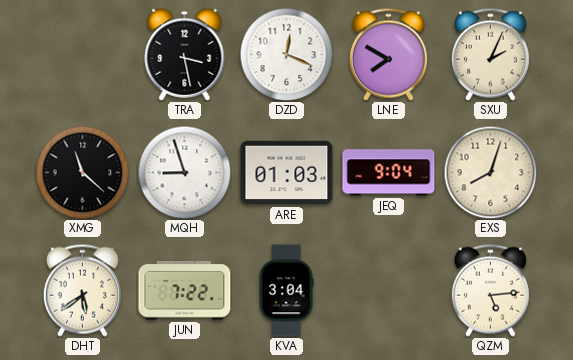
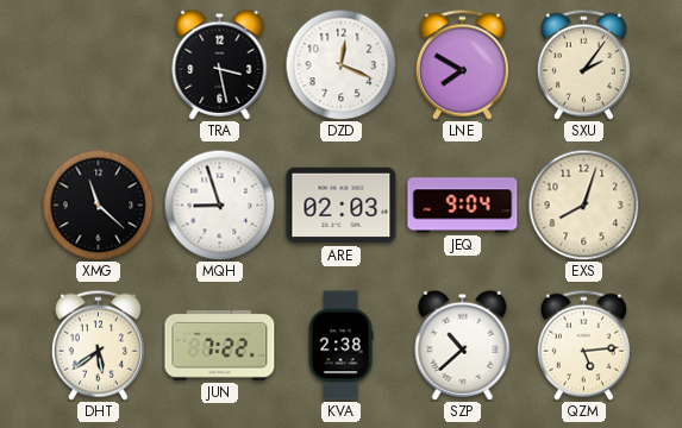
SXU: 2:04 -> 2:06 (583, 64)
ARE: 01:03 -> 02:03 (342, 206)
KVA: 3:04 -> 2:38 (340, 346)
SZP: none -> 10:38 (463, 345)
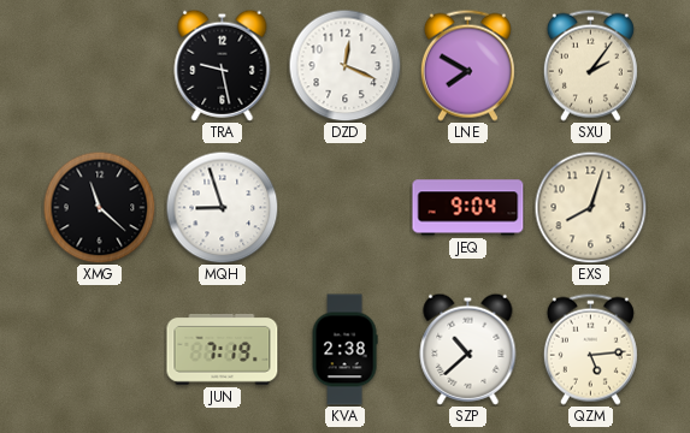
TRA: 3:28 -> 9:28 (223, 65)
ARE: 02:03 -> none (342, 206)
DHT: 5:39 -> none (98, 345)
JUN: 7:22 -> 7:19 (223, 349)
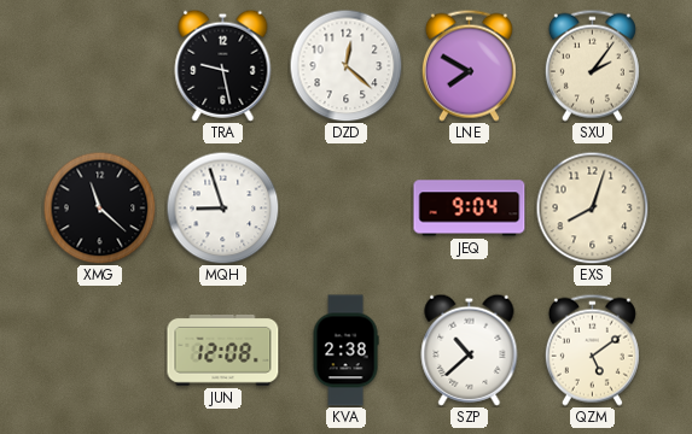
DZD: 12:19 -> 12:22 (345, 65)
JUN: 7:19 -> 12:08 (223, 350)
QZM: 5:14 -> 5:09 (592, 350)
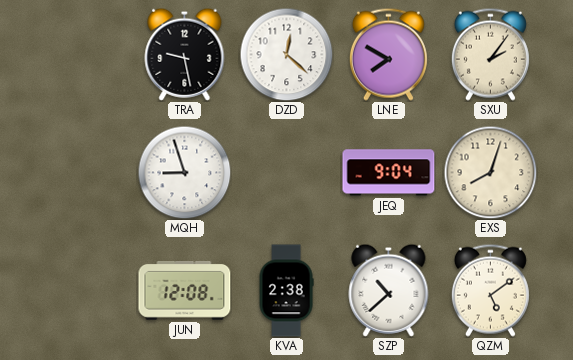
XMG: 11:22 -> none (99, 207)
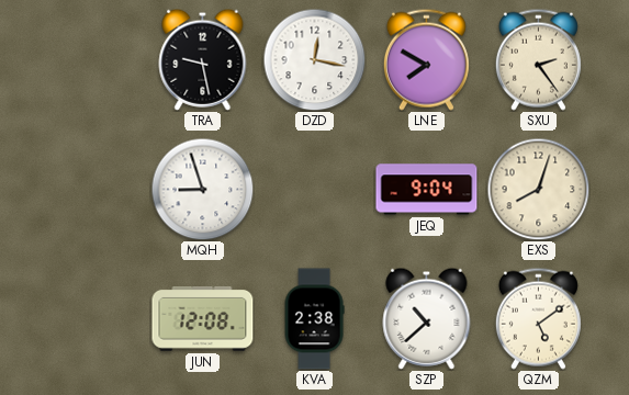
DZD: 12:22 -> 12:17 (314, 59)
SXU: 2:06 -> 2:24 (538, 59)
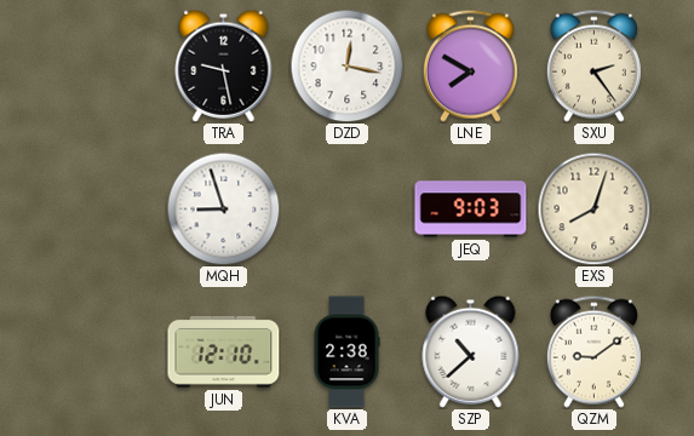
JEQ: 9:04 -> 9:03 (471, 210)
JUN: 12:08 -> 12:10 (224, 351)
QZM: 5:09 -> 9:09 (593, 351)
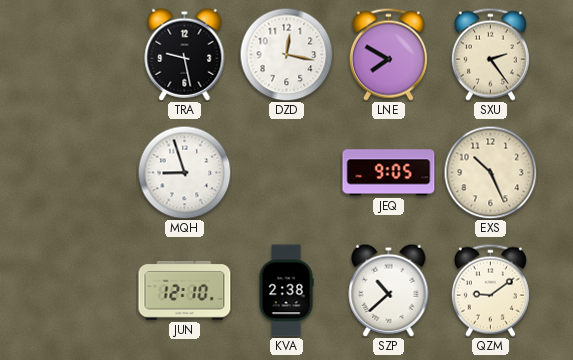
JEQ: 9:03 -> 9:05 (389, 173)
EXS: 8:03 -> 10:26 (490, 172)
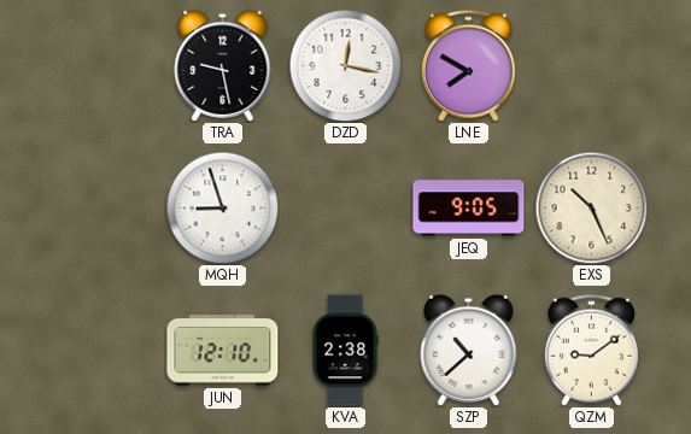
SXU: 2:24 -> none (490, 54)
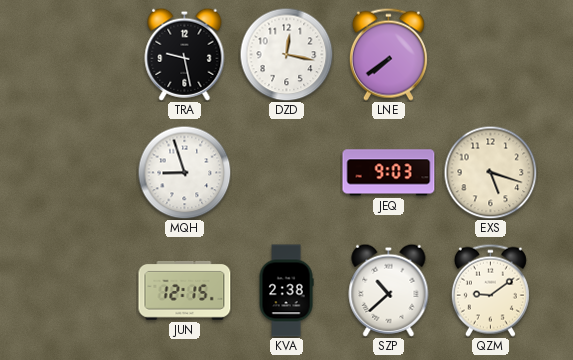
LNE: 7:50 -> 7:39 (388, 54)
JEQ: 9:05 -> 9:03 (389, 173)
EXS: 10:26 -> 5:18 (490, 172)
JUN: 12:10 -> 12:15 (185, 290)
